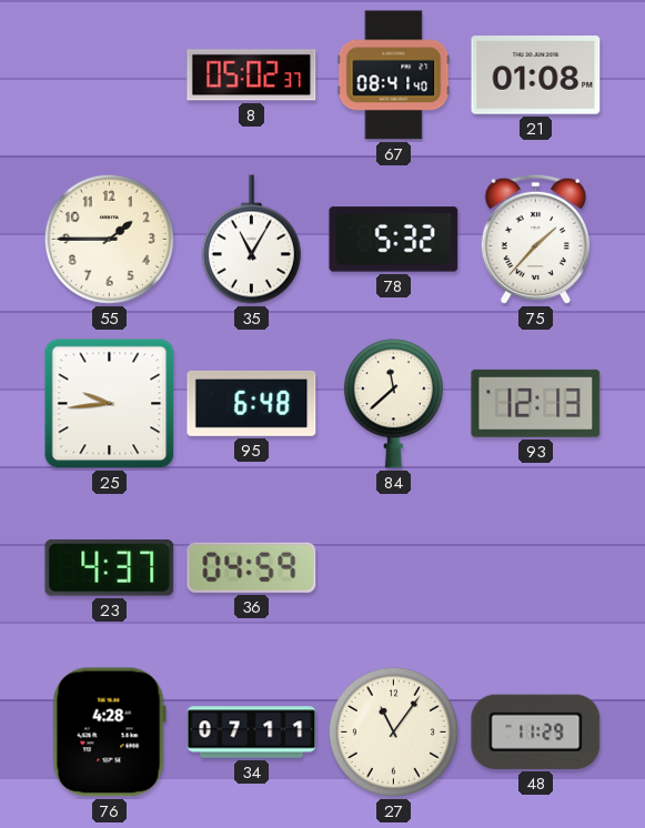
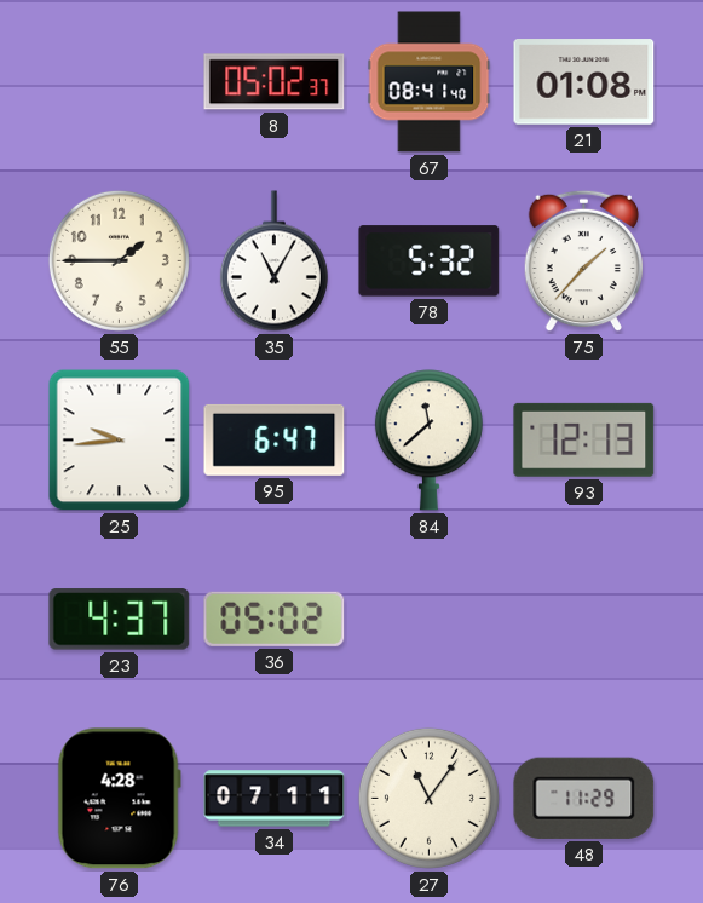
95: 6:48 -> 6:47 (275, 439)
36: 04:59 -> 05:02 (275, 619)
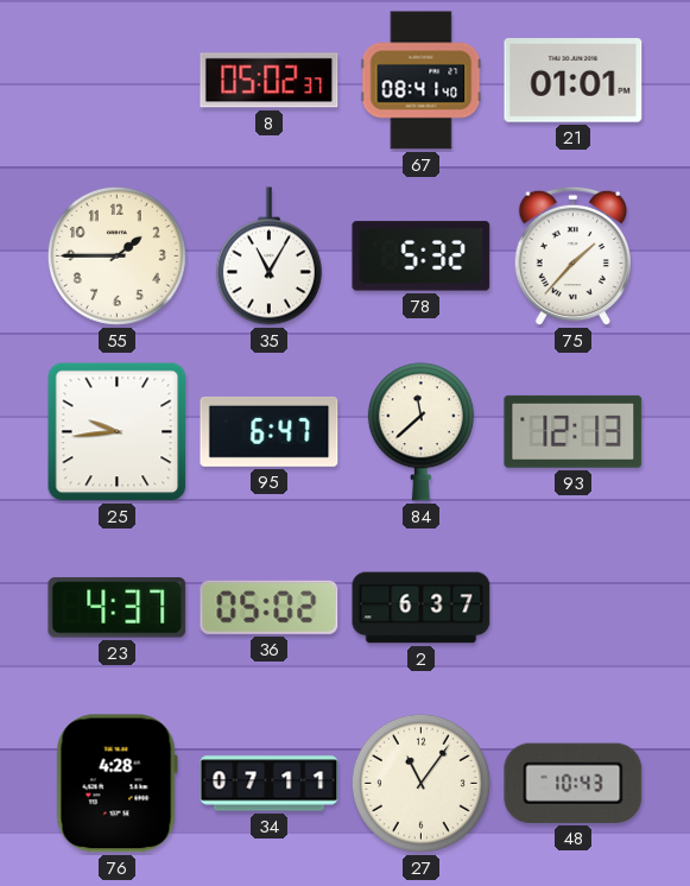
21: 01:08 -> 01:01 (574, 81)
2: none -> 6:37 (422, 608)
48: 11:29 -> 10:43 (574, 783)
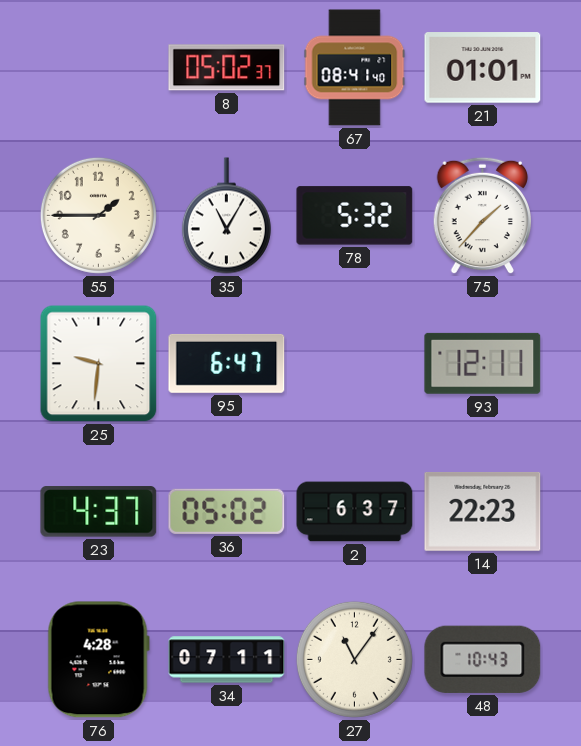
25: 9:44 -> 9:31 (99, 364)
84: 11:38 -> none (420, 432)
93: 12:13 -> 12:11 (483, 363)
14: none -> 22:23 (483, 511)
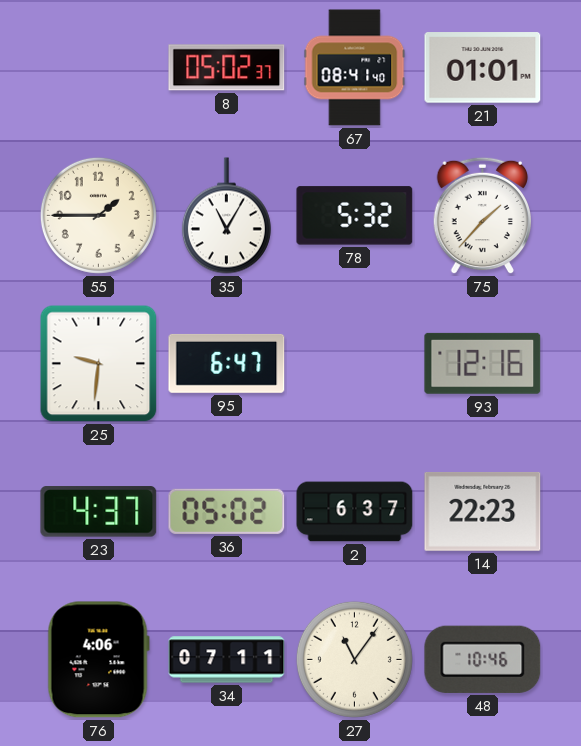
93: 12:11 -> 12:16 (483, 363)
76: 4:28 -> 4:06 (98, 660)
48: 10:43 -> 10:46 (483, 659)
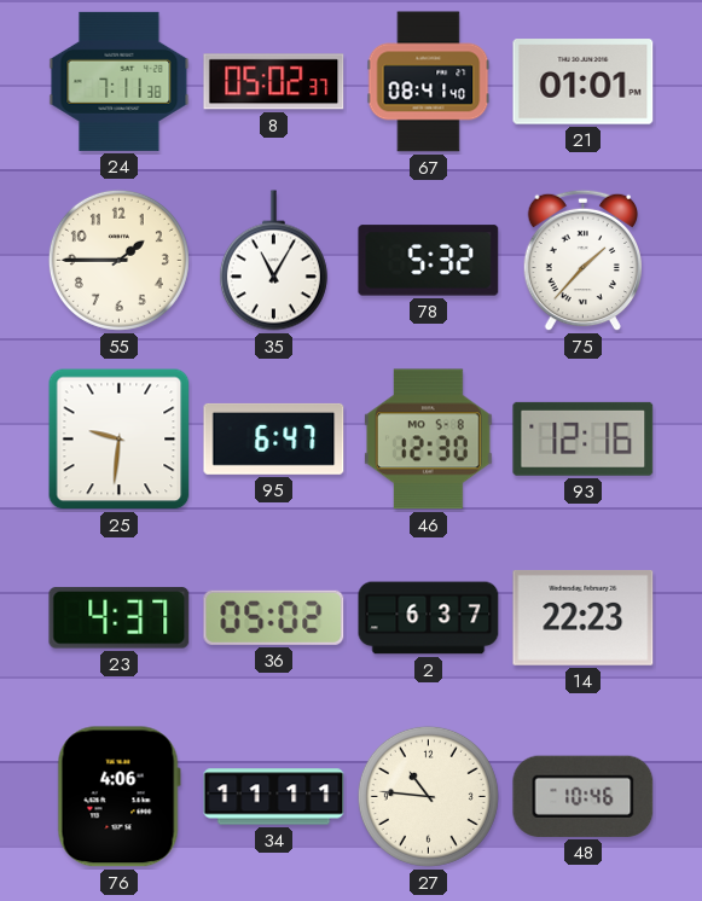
24: none -> 7:11 (120, 81)
46: none -> 12:30 (428, 440)
34: 07:11 -> 11:11 (274, 797)
27: 11:06 -> 10:46 (428, 796)
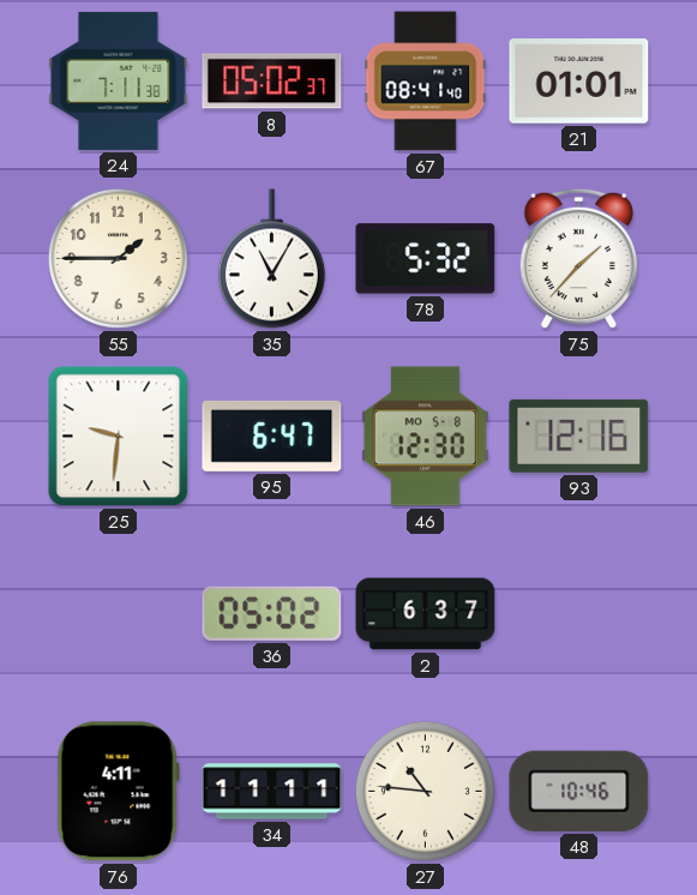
23: 4:37 -> none (120, 618)
14: 22:23 -> none (584, 617)
76: 4:06 -> 4:11 (118, 792)
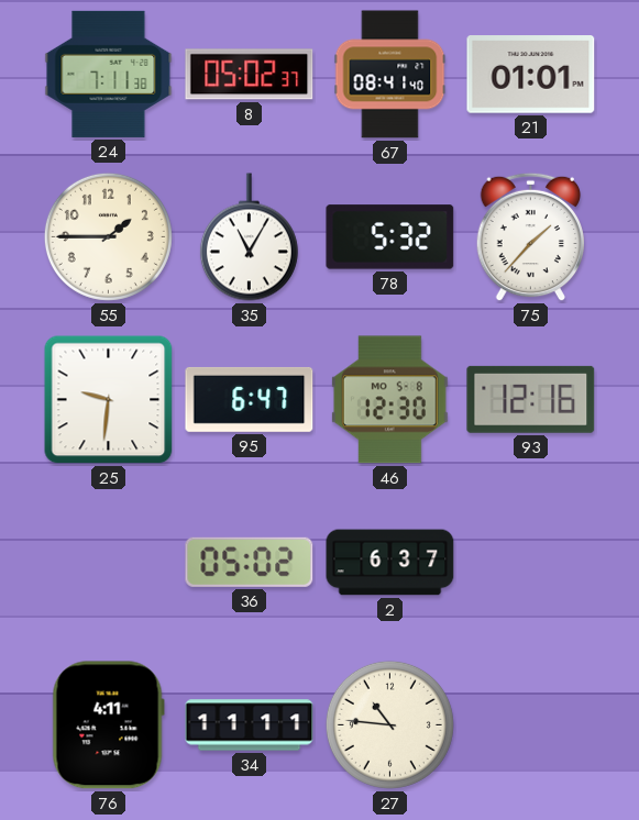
48: 10:46 -> none (579, 791)
